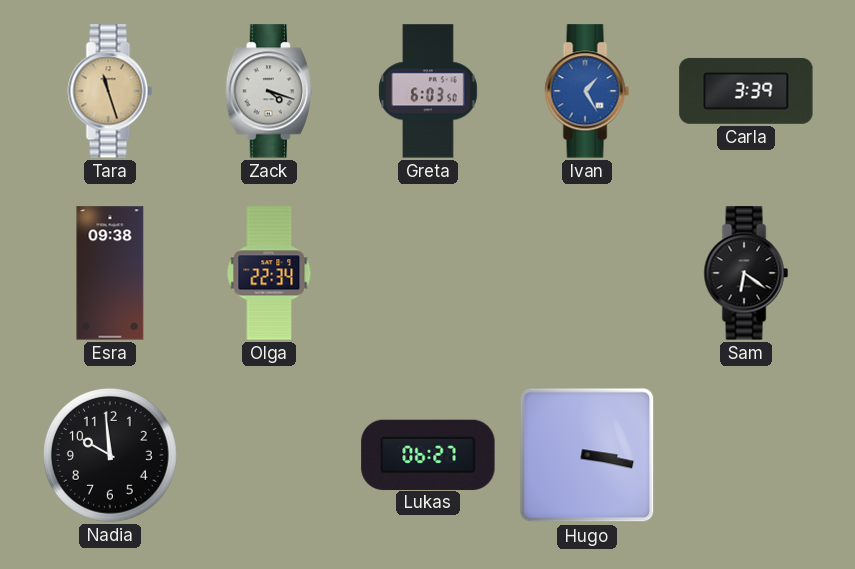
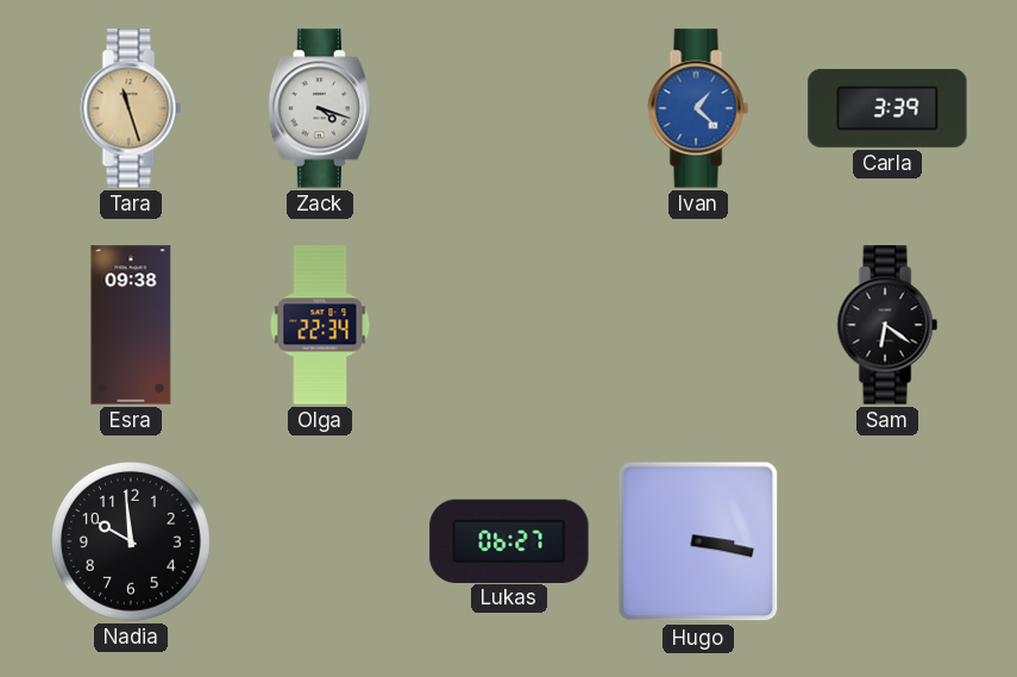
Greta: 6:03 -> none (429, 91)
Ivan: 1:25 -> 1:22 (698, 108)
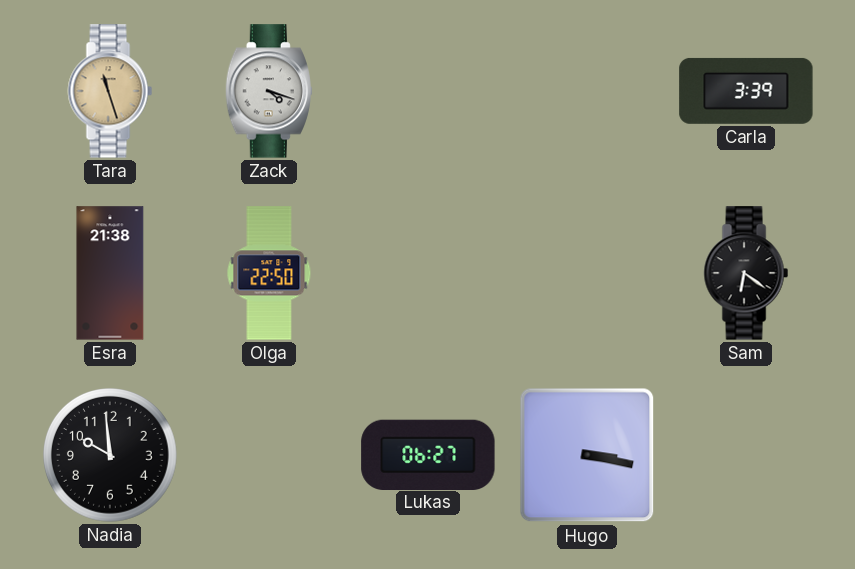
Ivan: 1:22 -> none (698, 108)
Esra: 09:38 -> 21:38 (110, 273)
Olga: 22:34 -> 22:50 (269, 273)
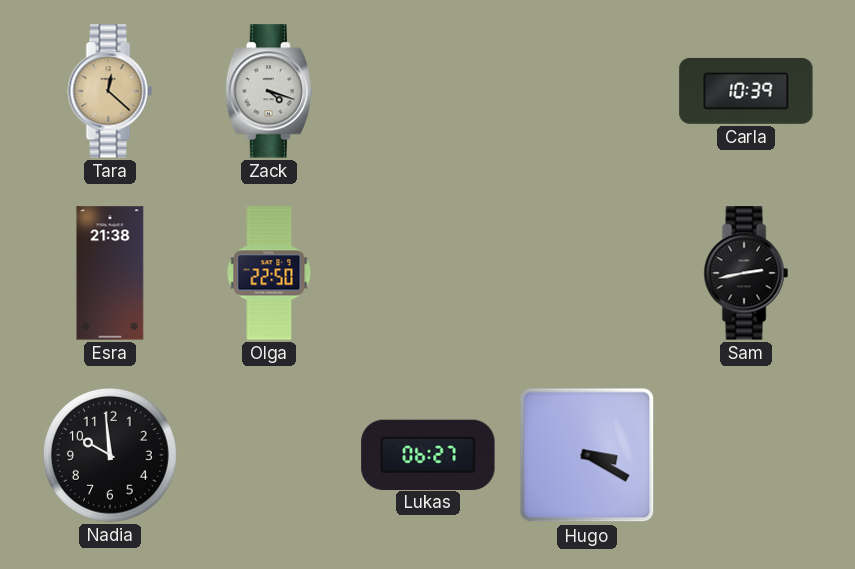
Tara: 11:27 -> 12:22 (110, 91)
Carla: 3:39 -> 10:39 (746, 91)
Sam: 6:21 -> 2:43 (746, 273)
Hugo: 3:17 -> 3:20 (587, 455)
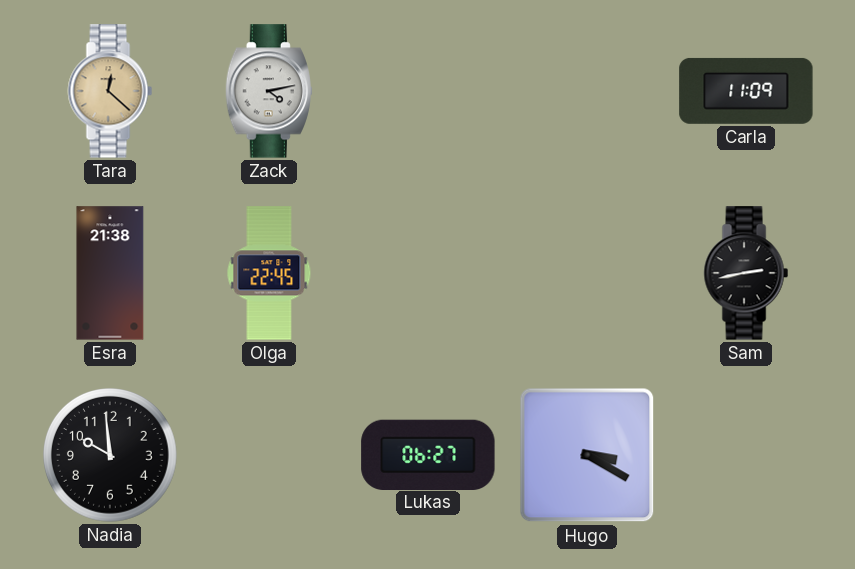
Zack: 4:18 -> 4:13 (268, 91)
Carla: 10:39 -> 11:09 (746, 91)
Olga: 22:50 -> 22:45 (269, 273)
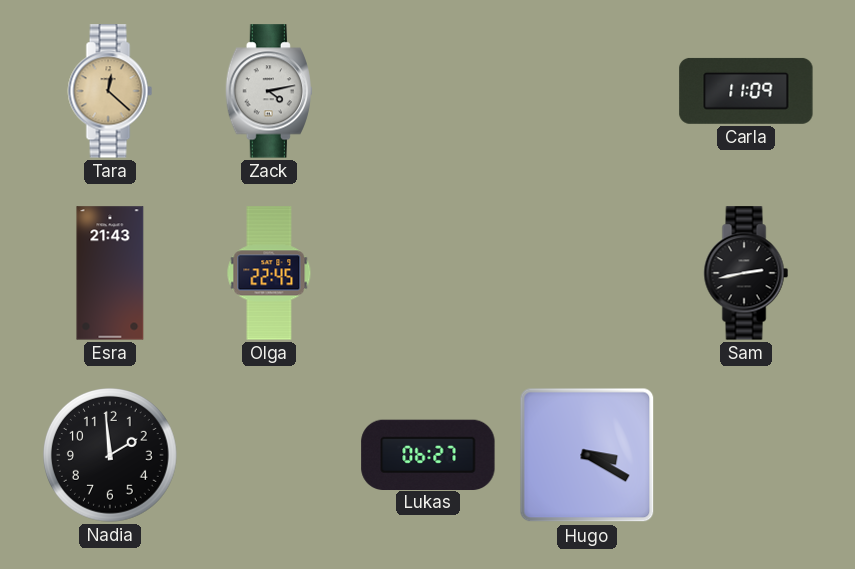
Esra: 21:38 -> 21:43 (110, 273)
Nadia: 9:59 -> 1:59 (111, 456)
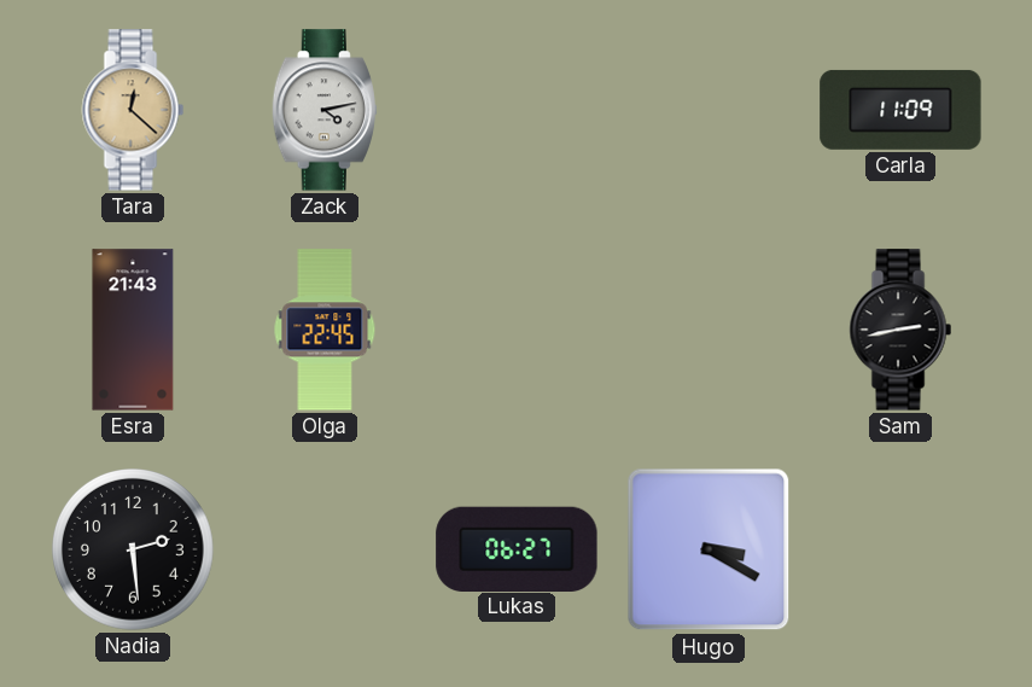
Nadia: 1:59 -> 2:29 (134, 551)
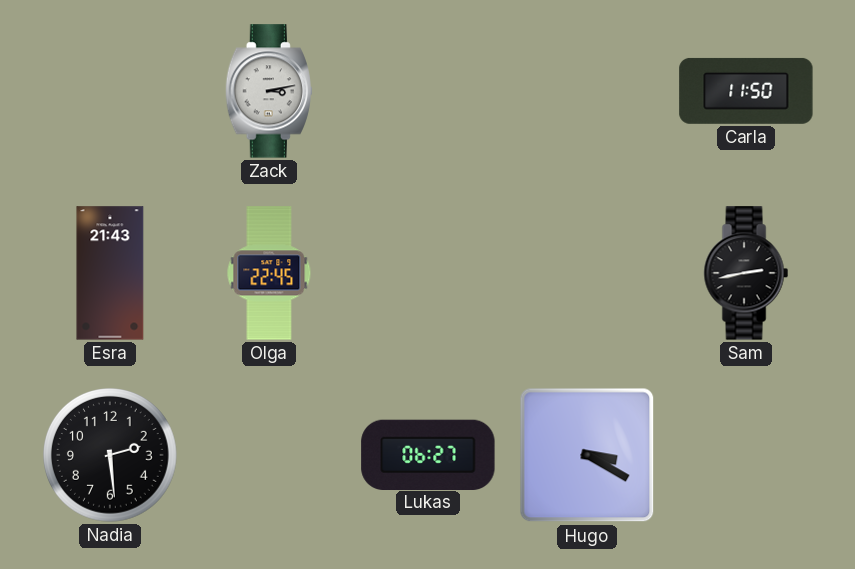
Tara: 12:22 -> none (133, 110)
Zack: 4:13 -> 3:13 (268, 91)
Carla: 11:09 -> 11:50 (746, 91)
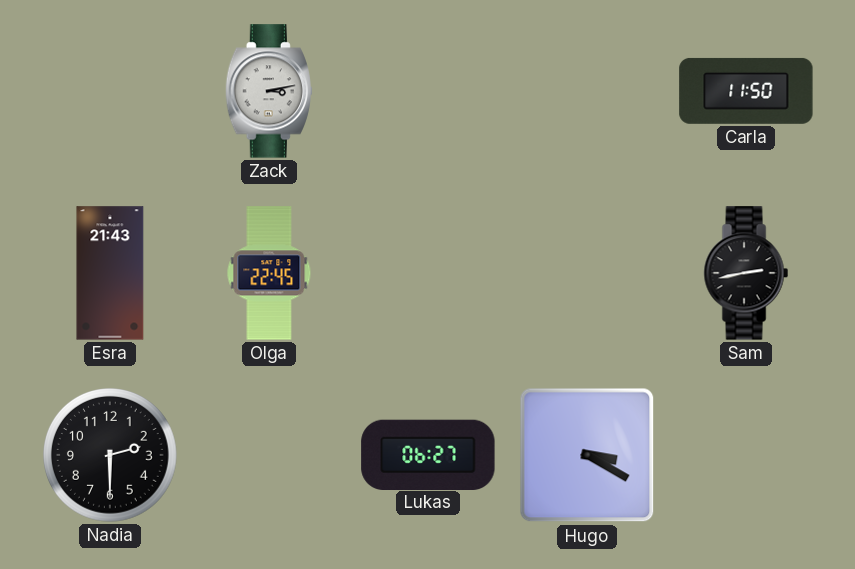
Nadia: 2:29 -> 2:30 (111, 456)
